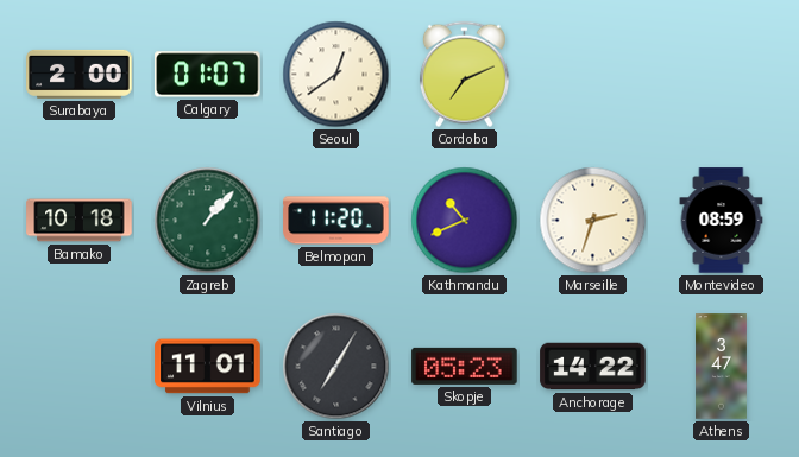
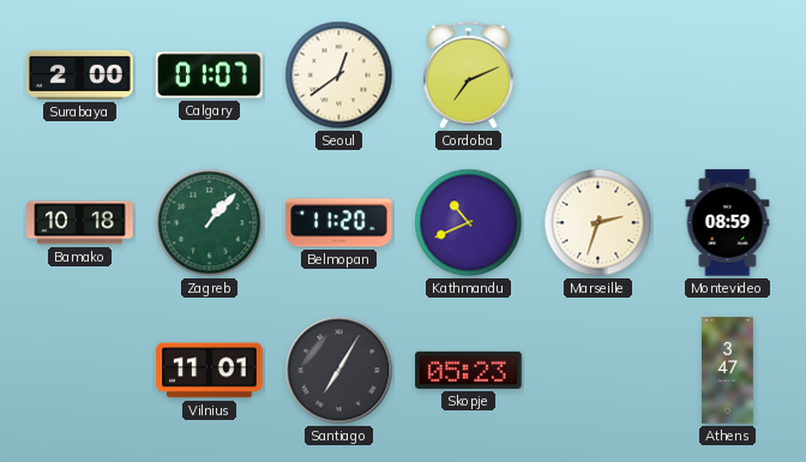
Anchorage: 14:22 -> none (593, 367)
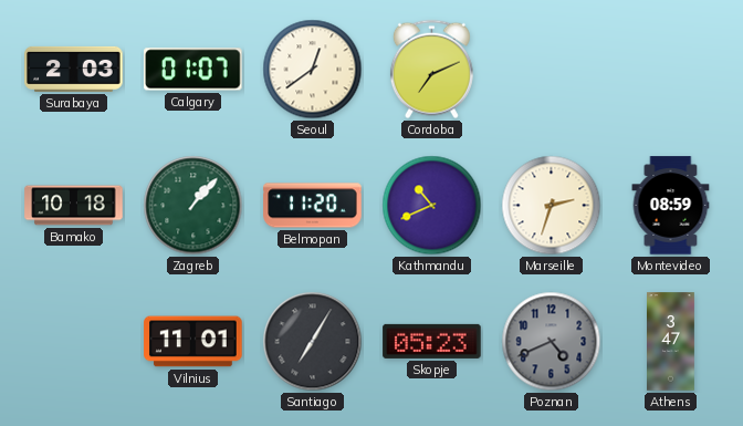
Surabaya: 2:00 -> 2:03 (74, 69)
Poznan: none -> 4:41 (552, 342)
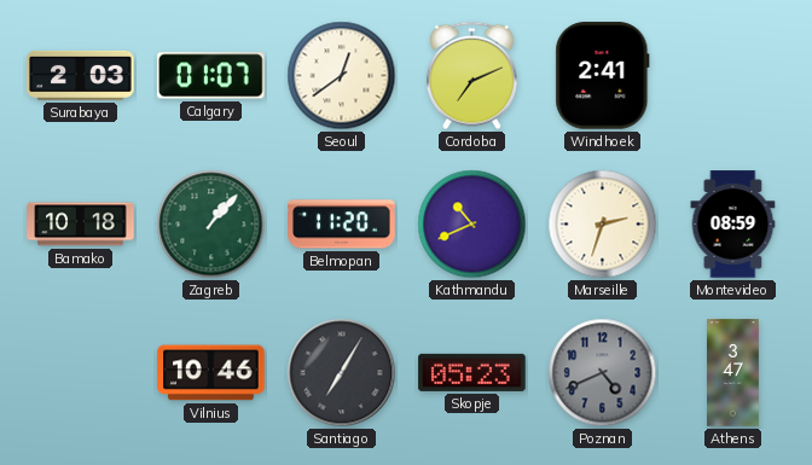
Windhoek: none -> 2:41 (603, 76)
Vilnius: 11:01 -> 10:46 (211, 373)
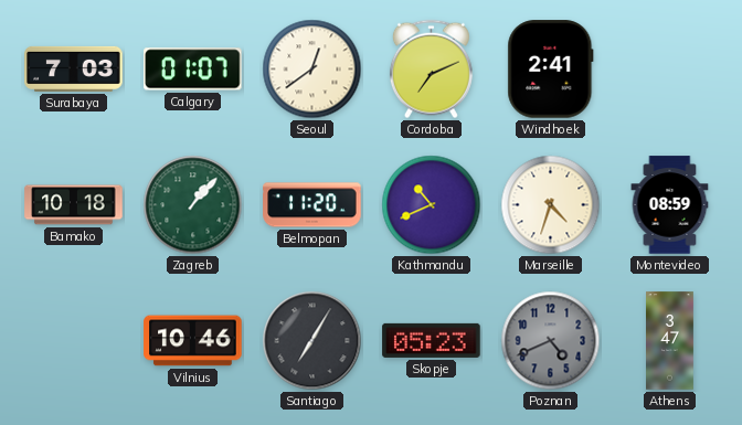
Surabaya: 2:03 -> 7:03 (74, 68)
Marseille: 2:33 -> 4:33 (551, 205)
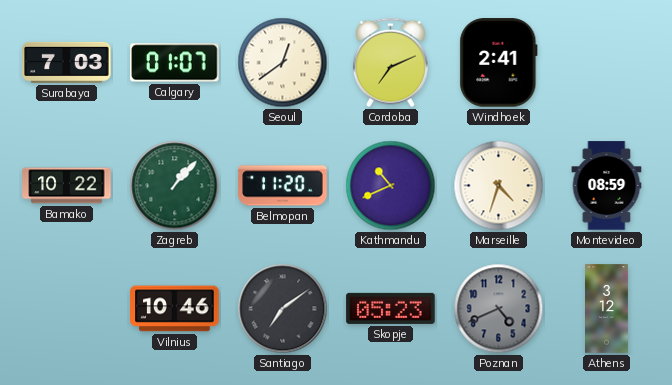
Bamako: 10:18 -> 10:22 (67, 186)
Santiago: 7:05 -> 7:09 (283, 309)
Athens: 3:47 -> 3:12 (607, 309)
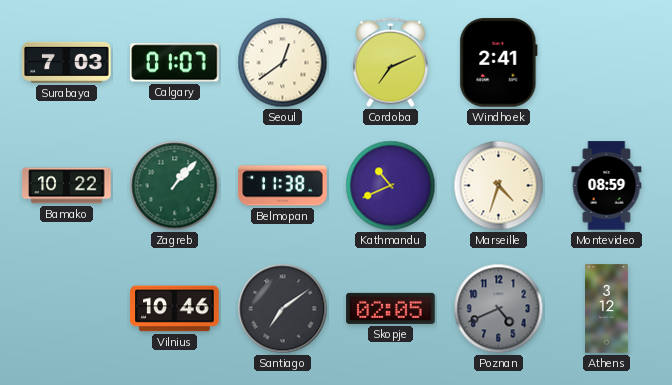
Belmopan: 11:20 -> 11:38 (283, 186)
Skopje: 05:23 -> 02:05 (391, 308)
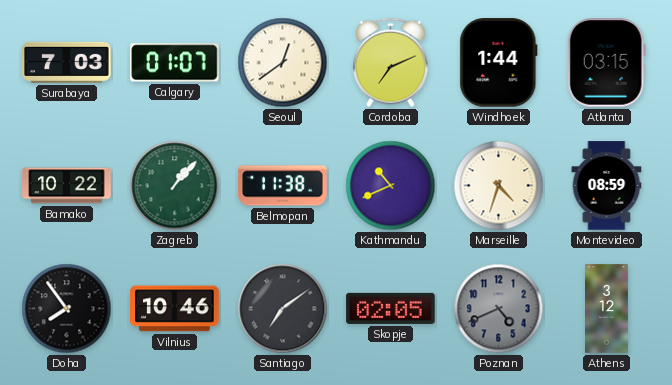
Windhoek: 2:41 -> 1:44 (499, 63)
Atlanta: none -> 03:15 (606, 63)
Doha: none -> 7:54 (67, 309)
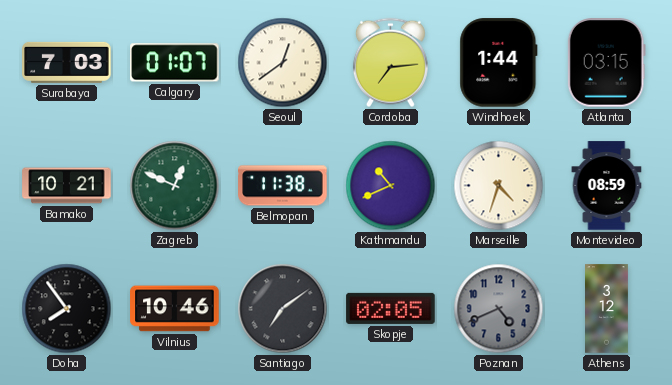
Cordoba: 7:11 -> 7:14 (390, 63)
Bamako: 10:22 -> 10:21 (67, 186)
Zagreb: 1:07 -> 12:49 (175, 186)
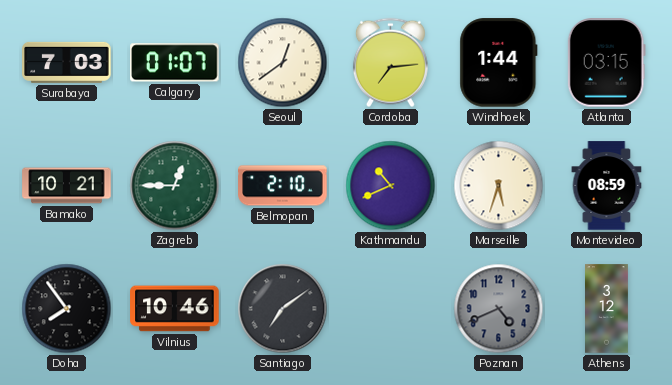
Zagreb: 12:49 -> 12:45 (175, 186)
Belmopan: 11:38 -> 2:10 (283, 186)
Marseille: 4:33 -> 5:33 (499, 186)
Skopje: 02:05 -> none (391, 308)
